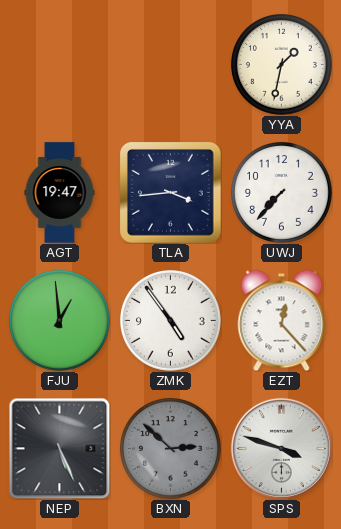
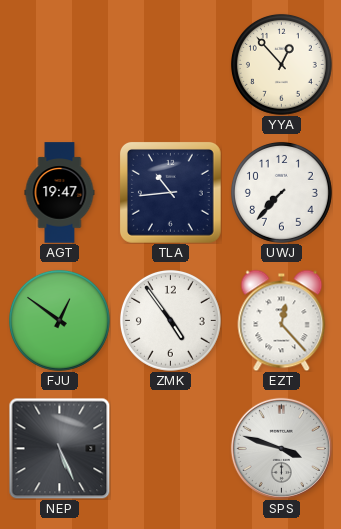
YYA: 1:32 -> 12:53 (281, 64)
TLA: 3:44 -> 10:44 (170, 192)
FJU: 12:59 -> 12:51 (59, 320)
BXN: 2:52 -> none (170, 448)
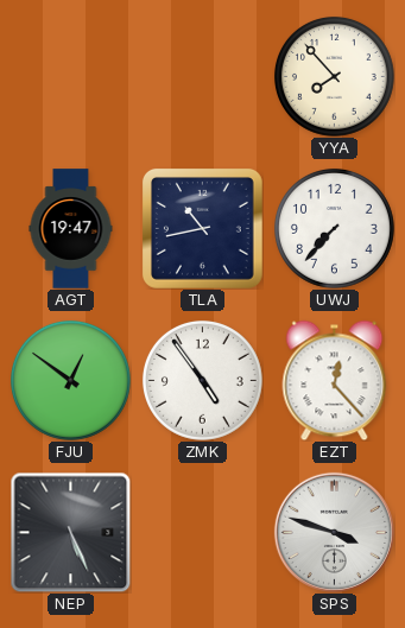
YYA: 12:53 -> 7:53 (334, 76)
TLA: 10:44 -> 10:43 (202, 228)
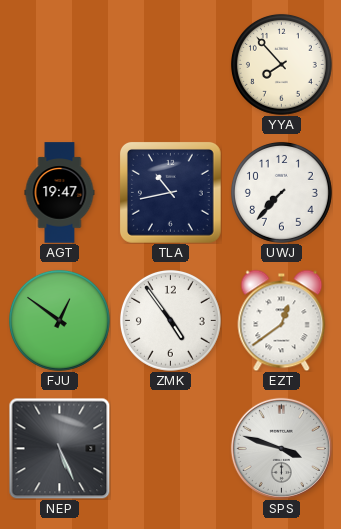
EZT: 12:23 -> 12:39 (282, 320)
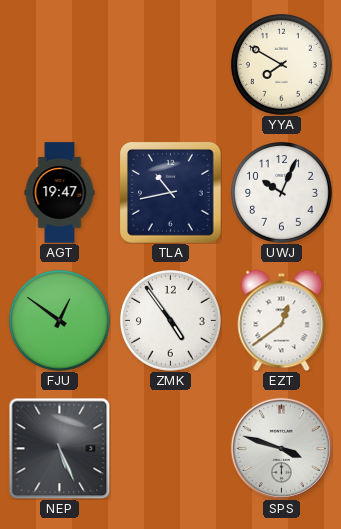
YYA: 7:53 -> 7:50 (281, 64)
UWJ: 7:37 -> 10:04 (281, 192)
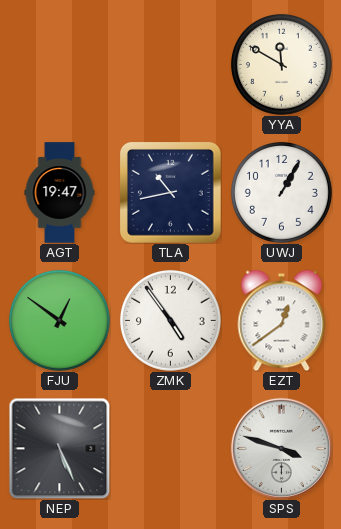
YYA: 7:50 -> 11:50 (281, 64)
UWJ: 10:04 -> 1:05 (281, 192)
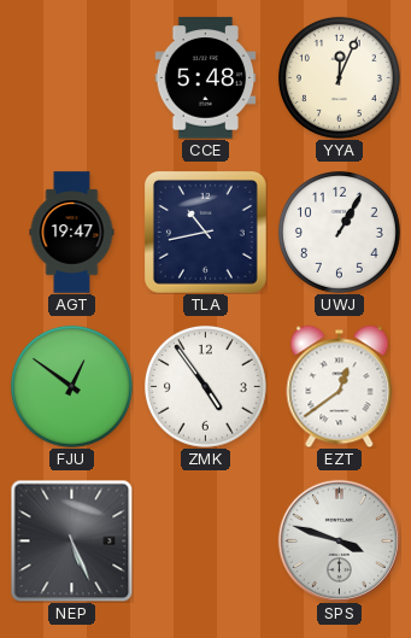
CCE: none -> 5:48 (206, 78)
YYA: 11:50 -> 12:04 (339, 77)
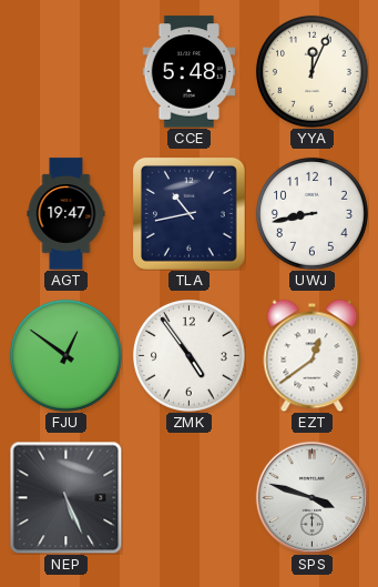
UWJ: 1:05 -> 8:43 (311, 213)
